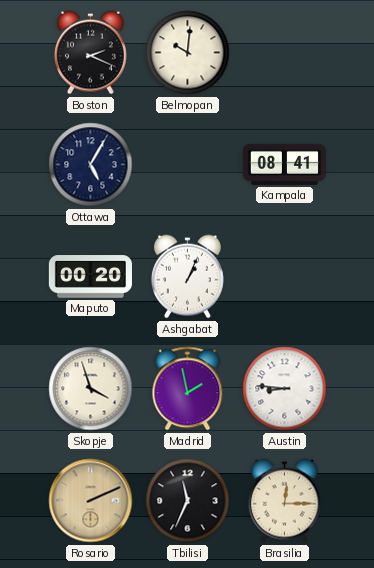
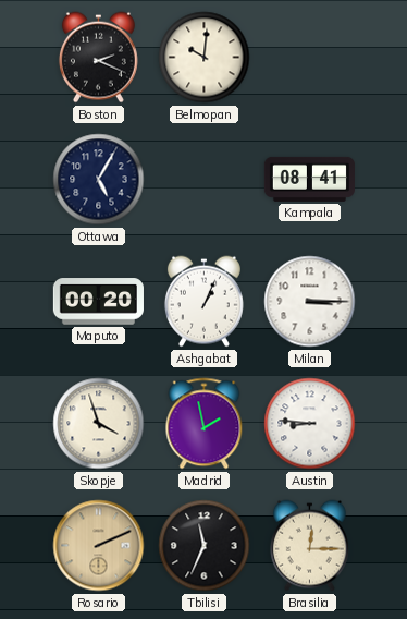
Milan: none -> 3:15 (310, 302)
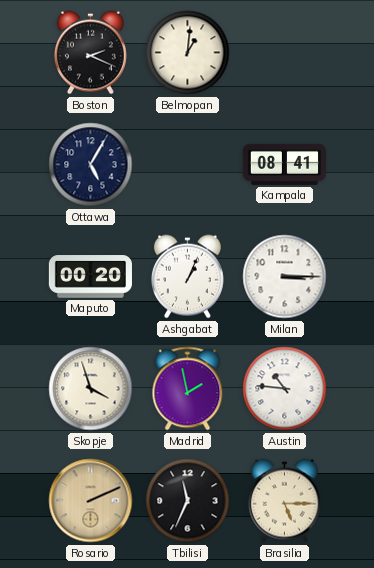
Belmopan: 10:01 -> 1:01 (188, 53)
Austin: 8:46 -> 10:46 (285, 389)
Brasilia: 12:15 -> 5:15 (284, 501)
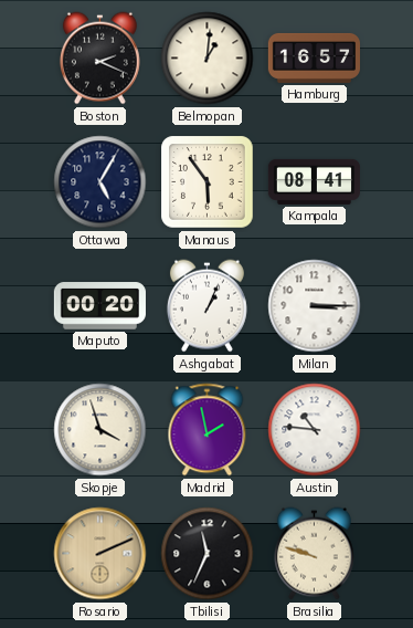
Hamburg: none -> 16:57 (314, 57)
Manaus: none -> 5:54 (208, 182)
Brasilia: 5:15 -> 9:48 (314, 554)
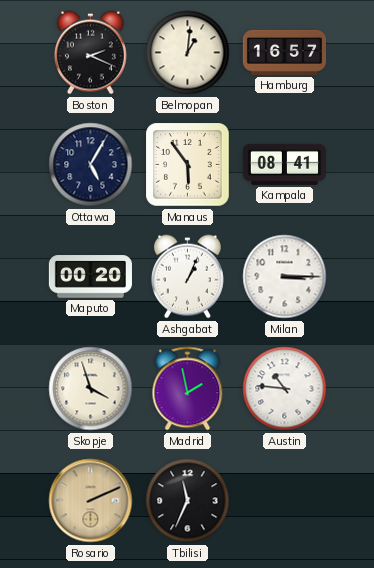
Brasilia: 9:48 -> none (314, 554)
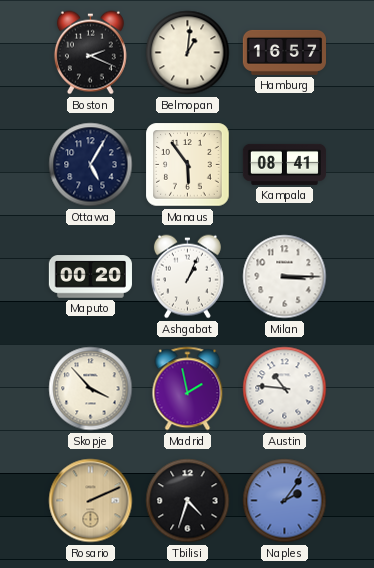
Skopje: 3:57 -> 3:53 (91, 389)
Tbilisi: 11:34 -> 4:33 (188, 501)
Naples: none -> 2:06 (285, 501)
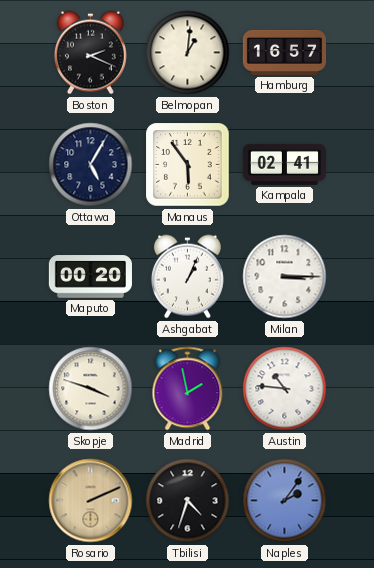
Kampala: 08:41 -> 02:41 (284, 164)
Skopje: 3:53 -> 3:48 (91, 389)
